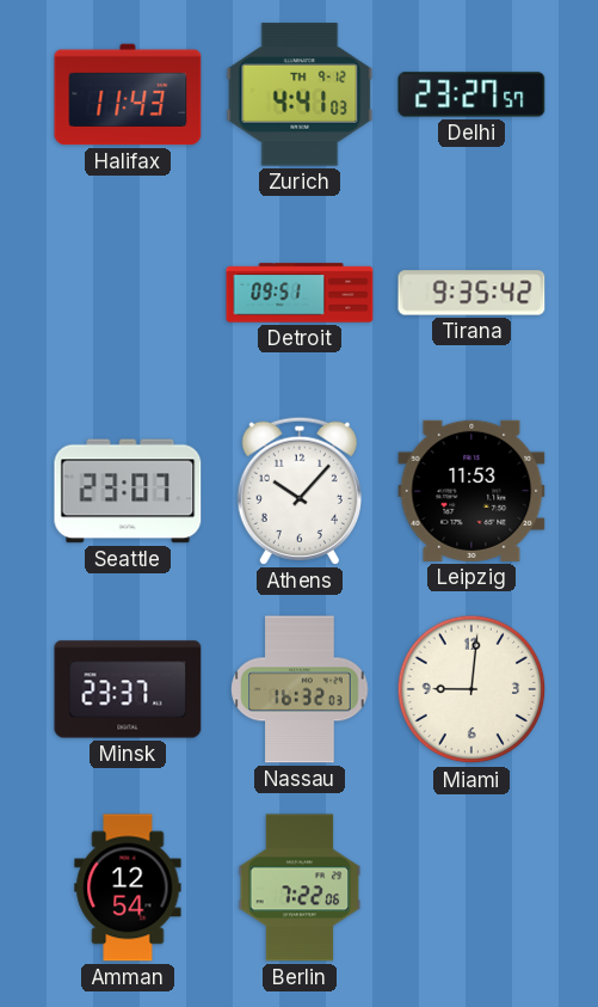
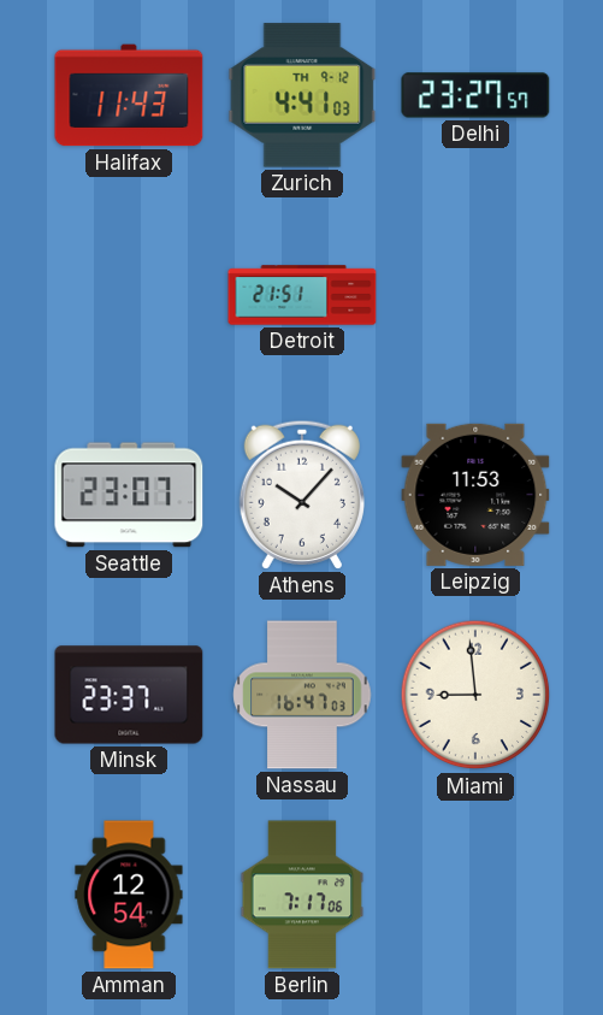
Detroit: 09:51 -> 21:51 (302, 295)
Tirana: 9:35 -> none (471, 293)
Nassau: 16:32 -> 16:47 (302, 695)
Miami: 9:01 -> 8:59 (475, 695)
Berlin: 7:22 -> 7:17 (302, 895)
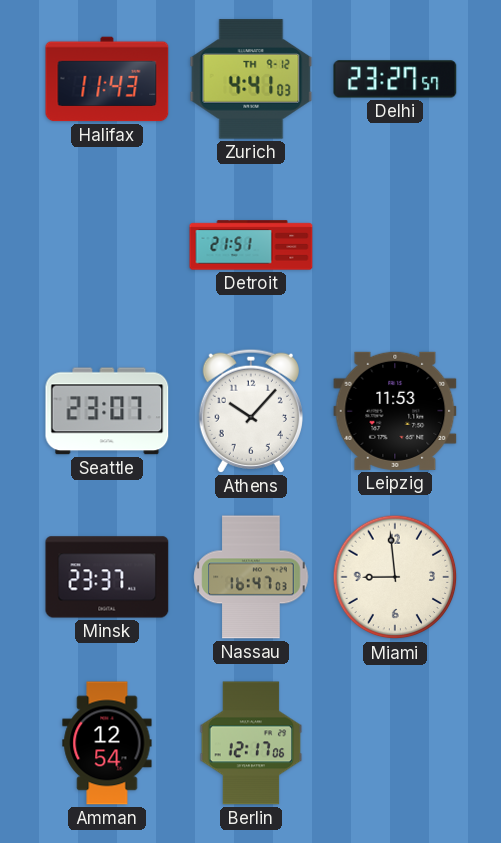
Berlin: 7:17 -> 12:17 (251, 743)
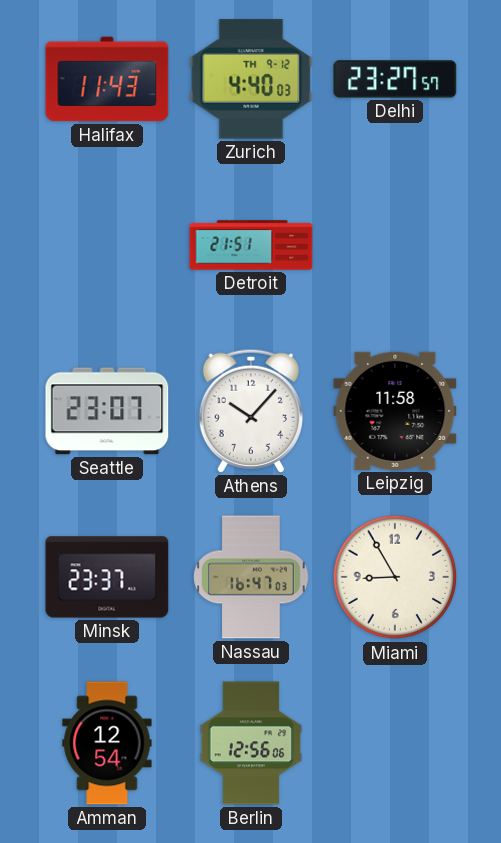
Zurich: 4:41 -> 4:40 (251, 79)
Leipzig: 11:53 -> 11:58 (395, 411)
Miami: 8:59 -> 8:55 (395, 577)
Berlin: 12:17 -> 12:56 (251, 743)
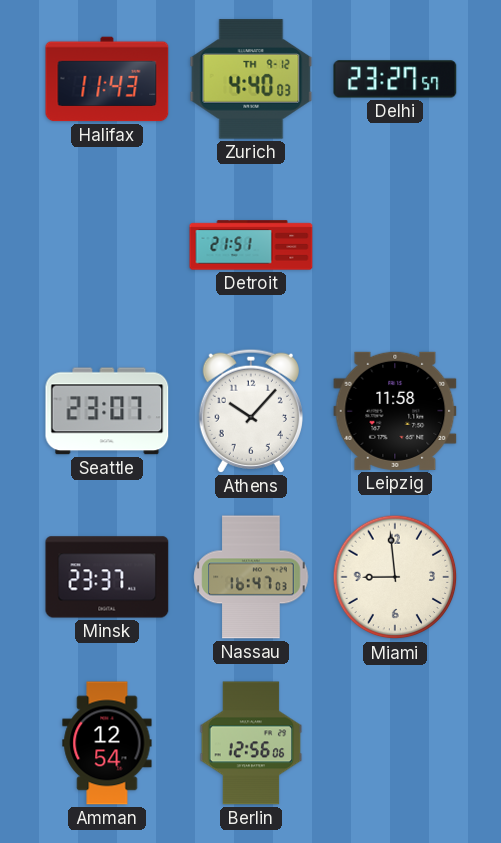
Miami: 8:55 -> 8:59 (395, 577)
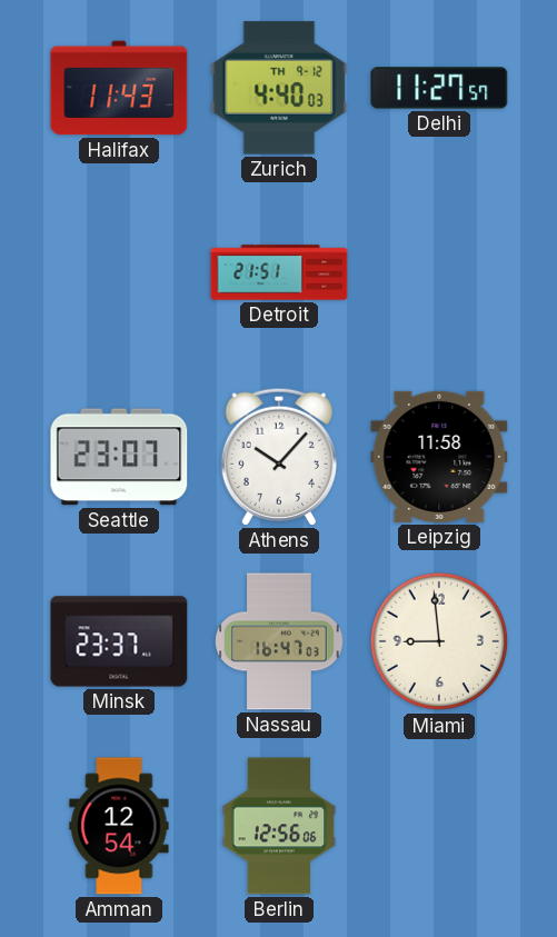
Delhi: 23:27 -> 11:27 (439, 88)
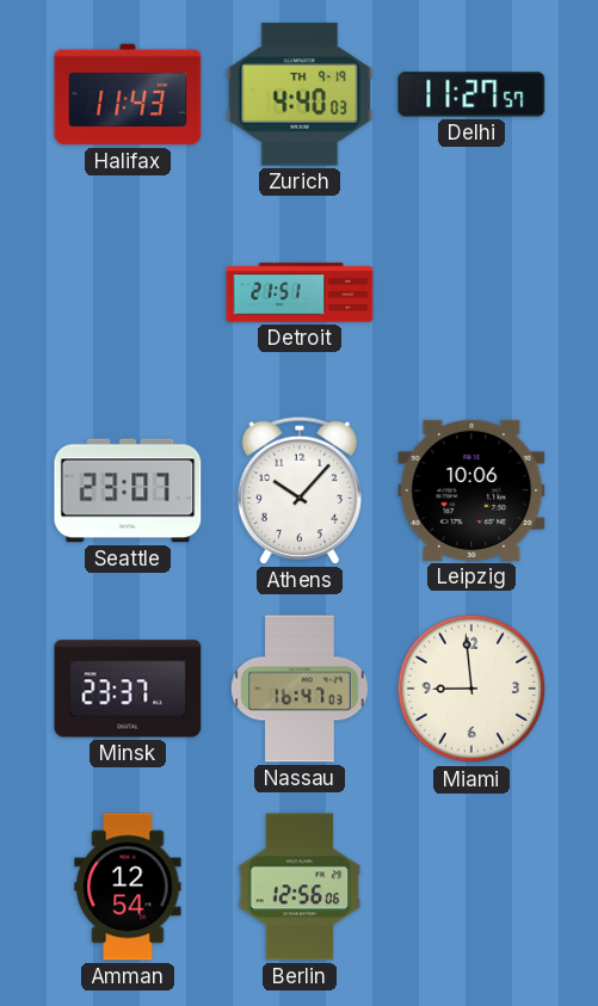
Zurich date: TH 9-12 -> TH 9-19 (300, 94)
Leipzig: 11:58 -> 10:06 (471, 490)
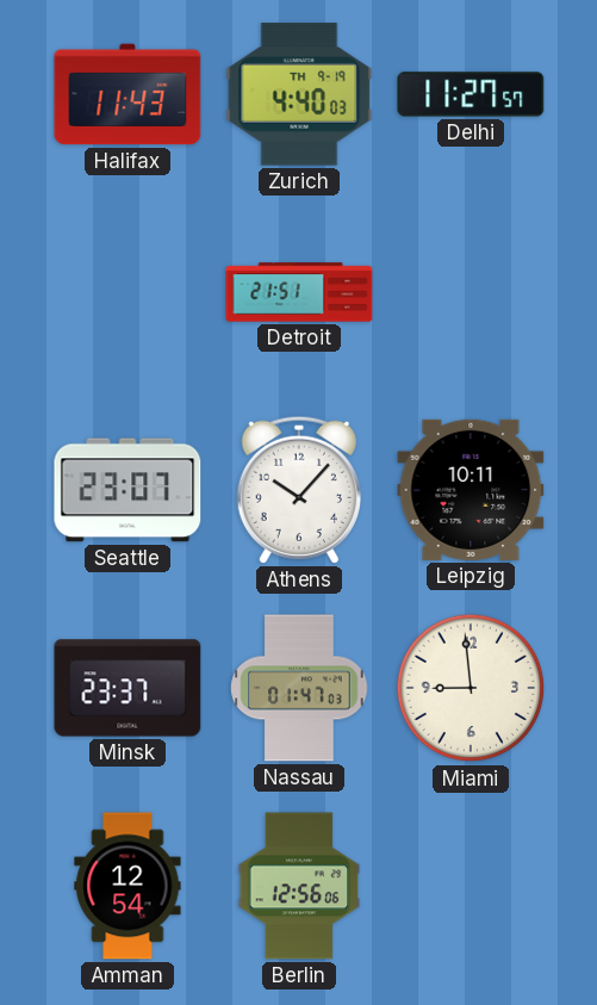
Leipzig: 10:06 -> 10:11 (471, 490)
Nassau: 16:47 -> 01:47 (299, 688)
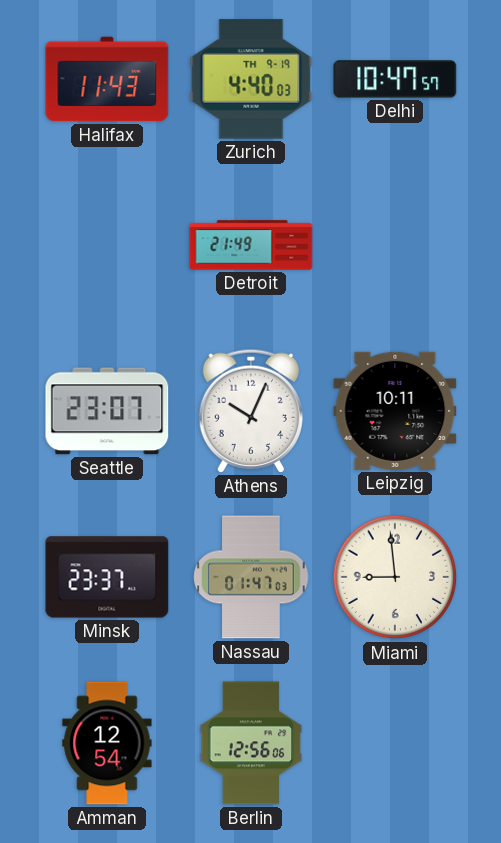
Delhi: 11:27 -> 10:47 (395, 79)
Detroit: 21:51 -> 21:49 (251, 245)
Athens: 10:07 -> 10:04 (251, 411)
